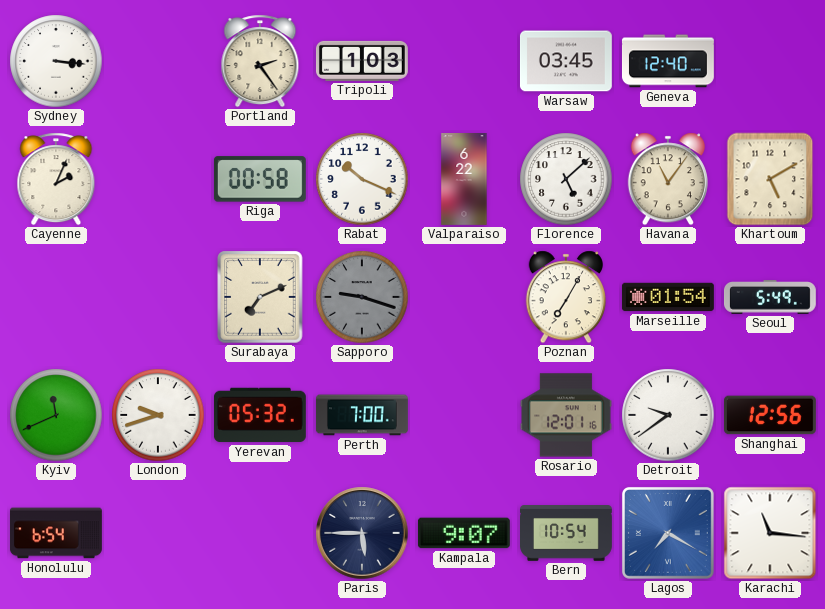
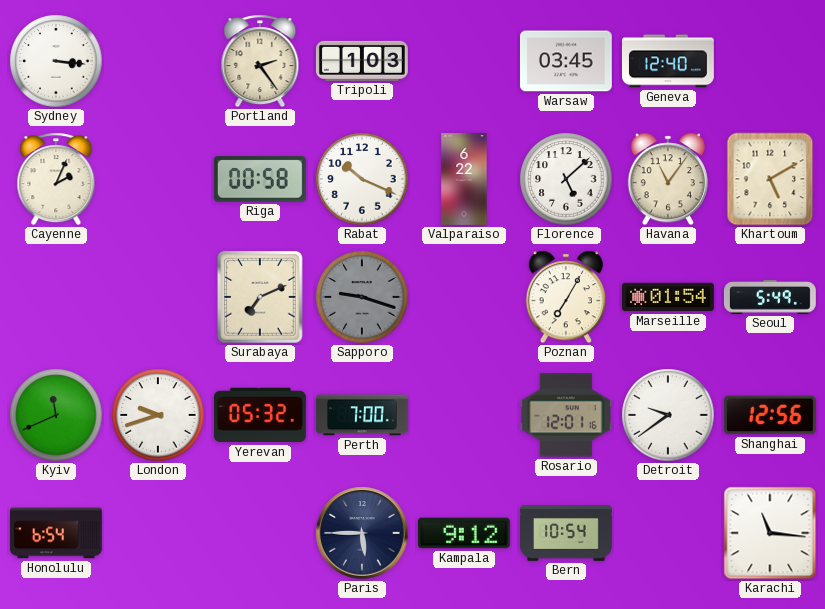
Kampala: 9:07 -> 9:12 (464, 533)
Lagos: 7:20 -> none (668, 533)
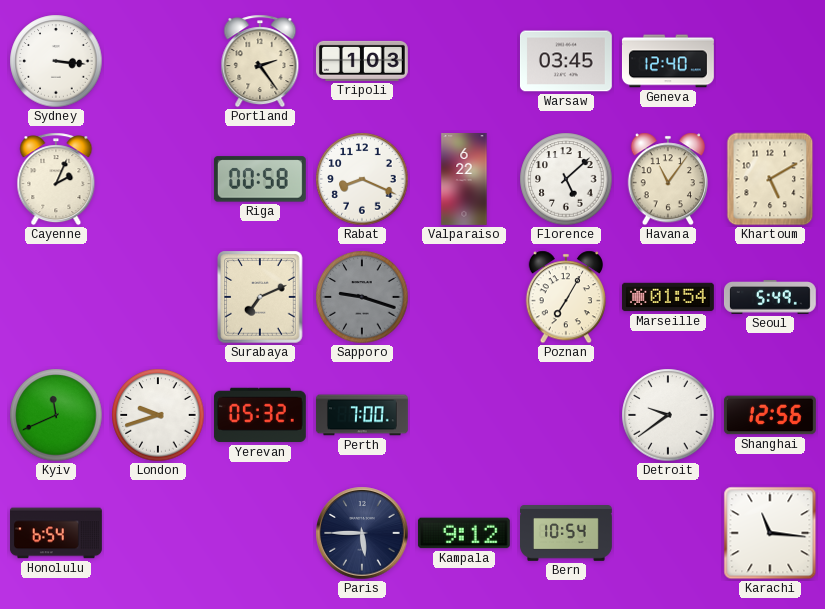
Rabat: 10:19 -> 8:19 (362, 179)
Rosario: 12:01 -> none (566, 415)
